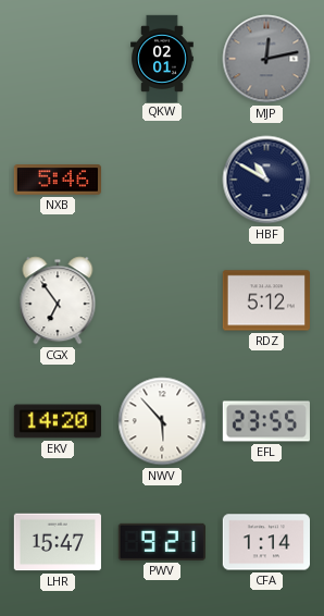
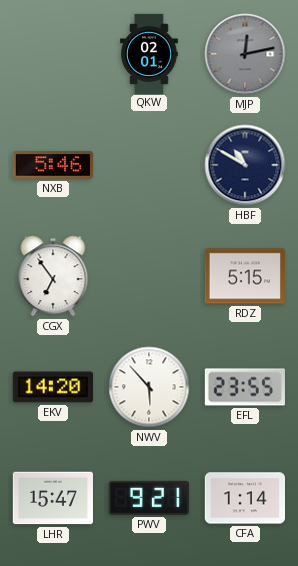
RDZ: 5:12 -> 5:15 (245, 276)
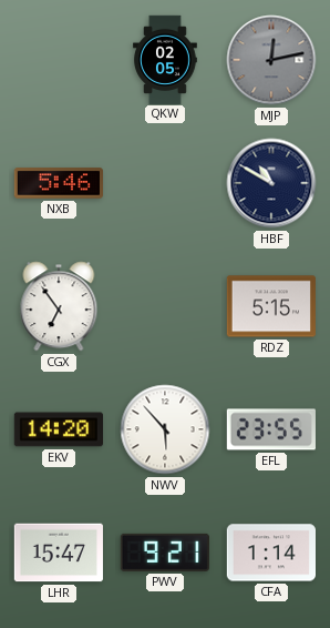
QKW: 02:01 -> 02:05 (165, 59)
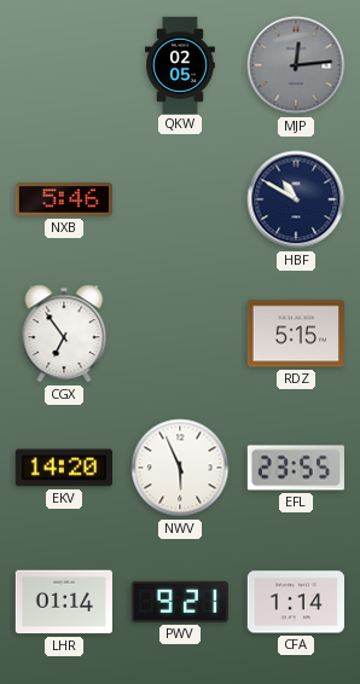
MJP: 12:13 -> 12:14 (296, 65)
NWV: 5:53 -> 5:56 (180, 468)
LHR: 15:47 -> 01:14 (63, 602)
